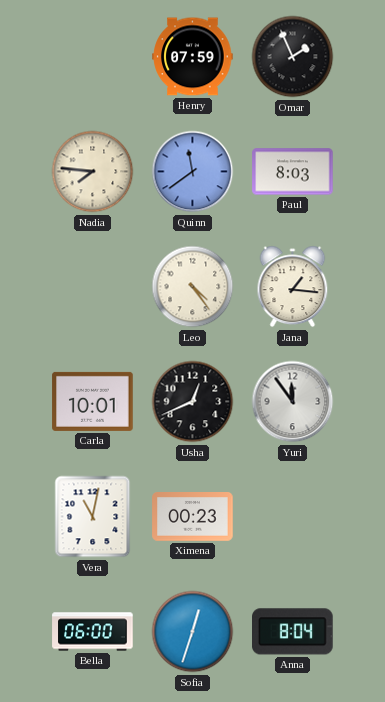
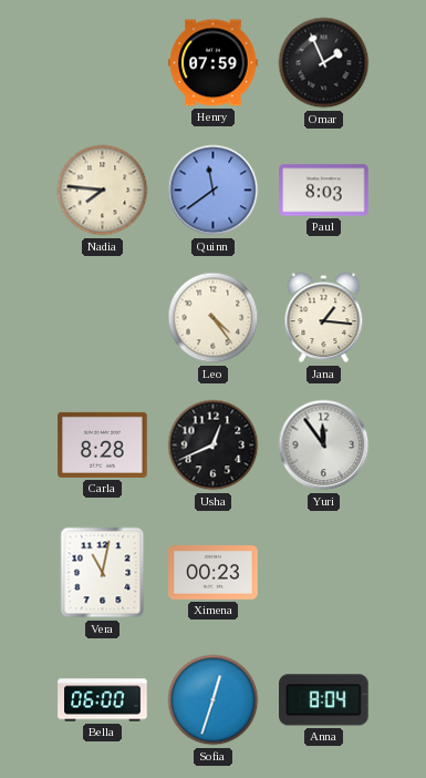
Carla: 10:01 -> 8:28 (103, 444)
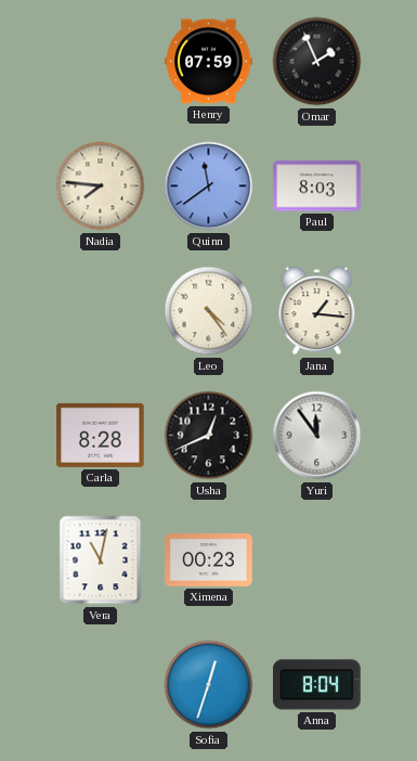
Bella: 06:00 -> none (103, 700)
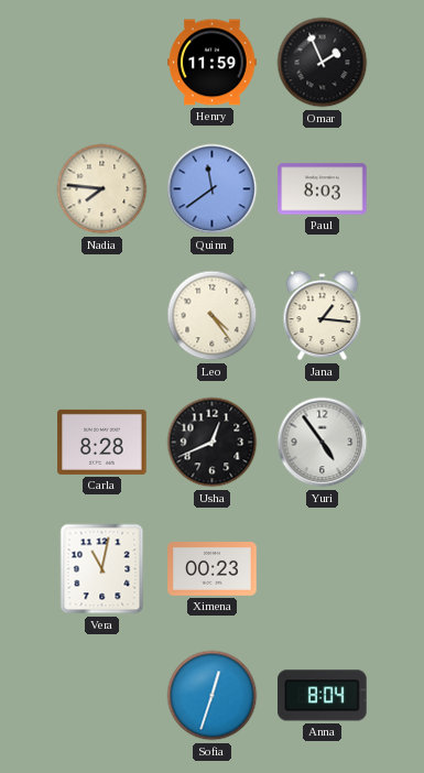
Henry: 07:59 -> 11:59 (213, 63)
Yuri: 11:54 -> 4:54 (323, 443)
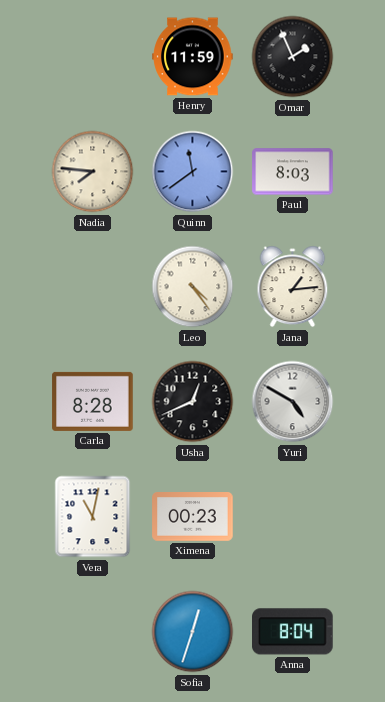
Jana: 1:16 -> 1:14 (293, 287)
Yuri: 4:54 -> 4:50 (293, 402)
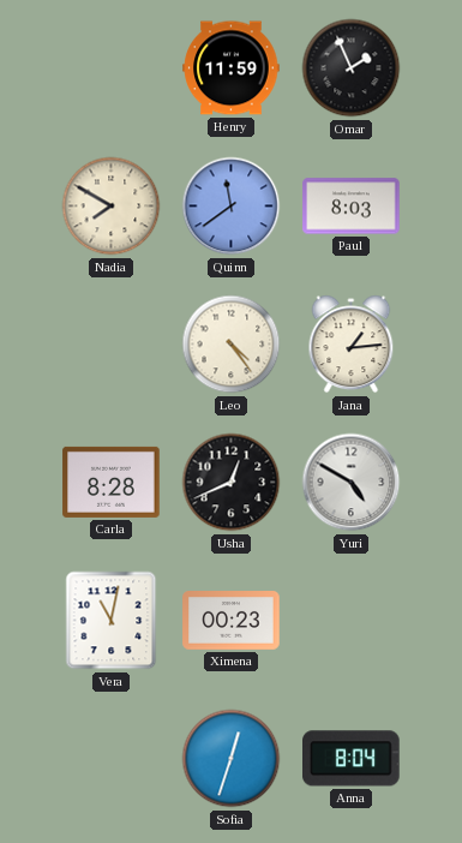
Nadia: 7:46 -> 7:50 (112, 207)
